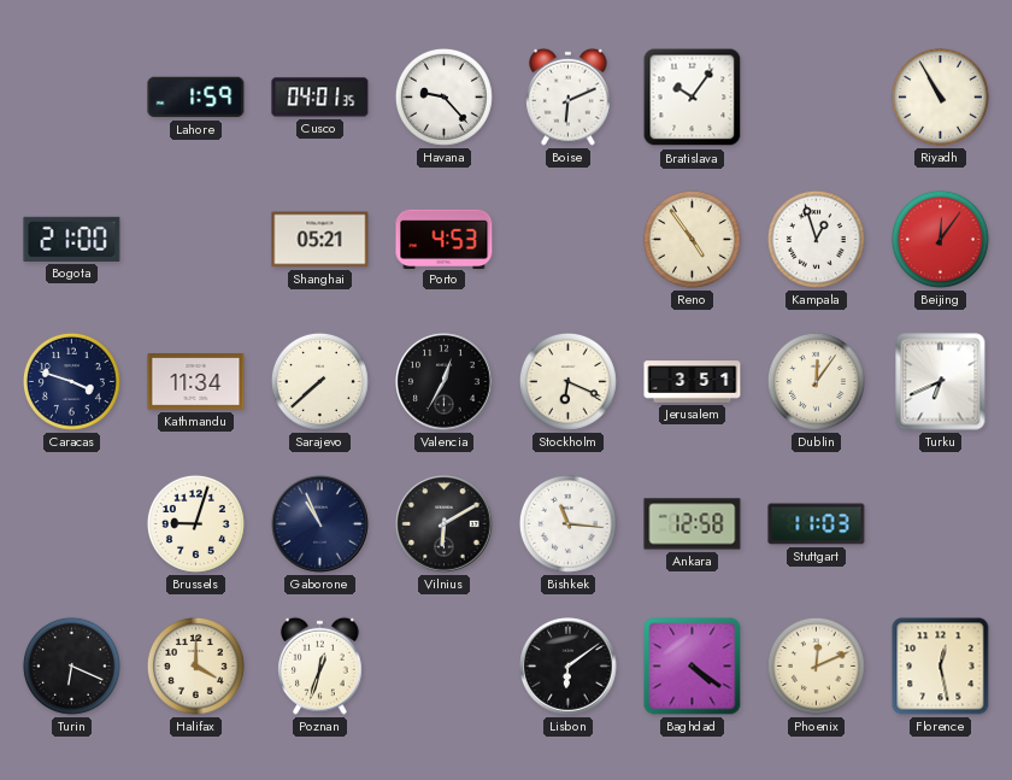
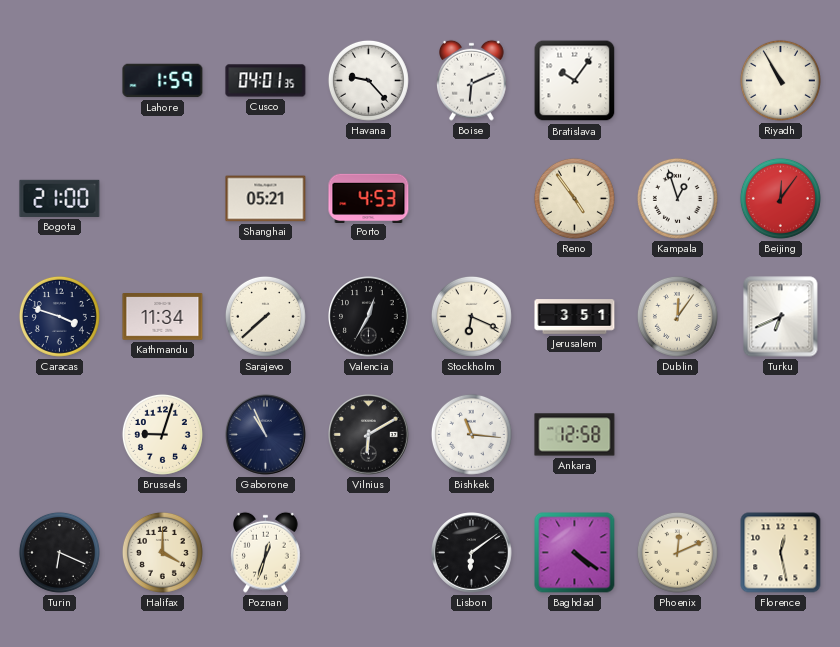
Stuttgart: 11:03 -> none (817, 524)
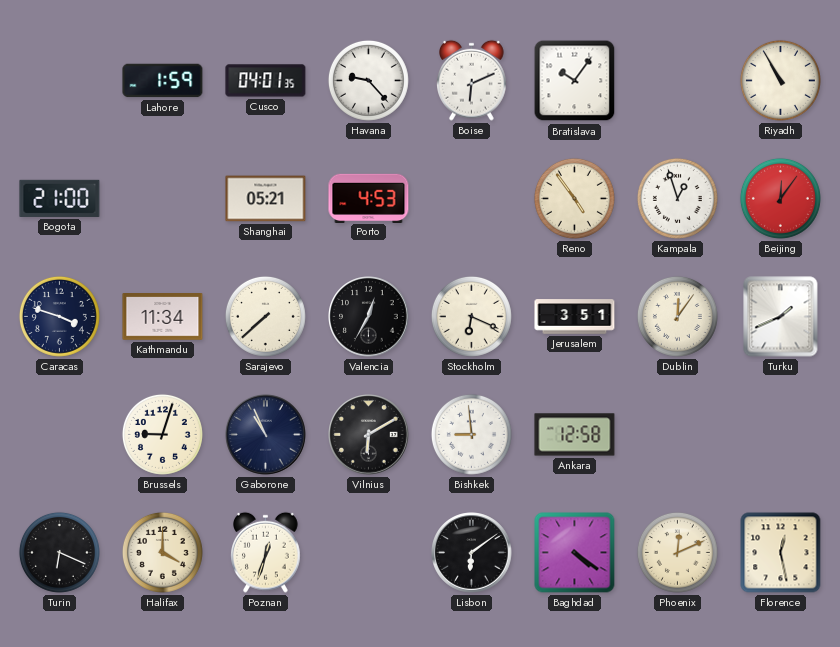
Turku: 6:41 -> 1:41 (781, 317)
Bishkek: 11:16 -> 8:59 (471, 434)
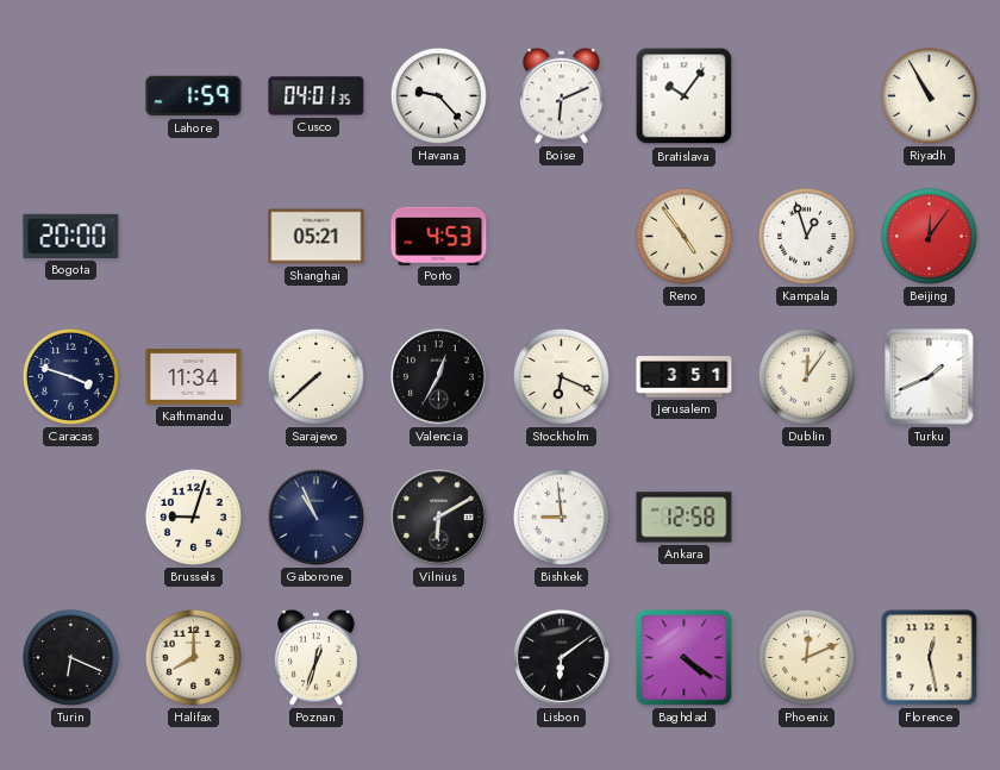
Bogota: 21:00 -> 20:00 (71, 236)
Halifax: 4:00 -> 8:00 (193, 657)
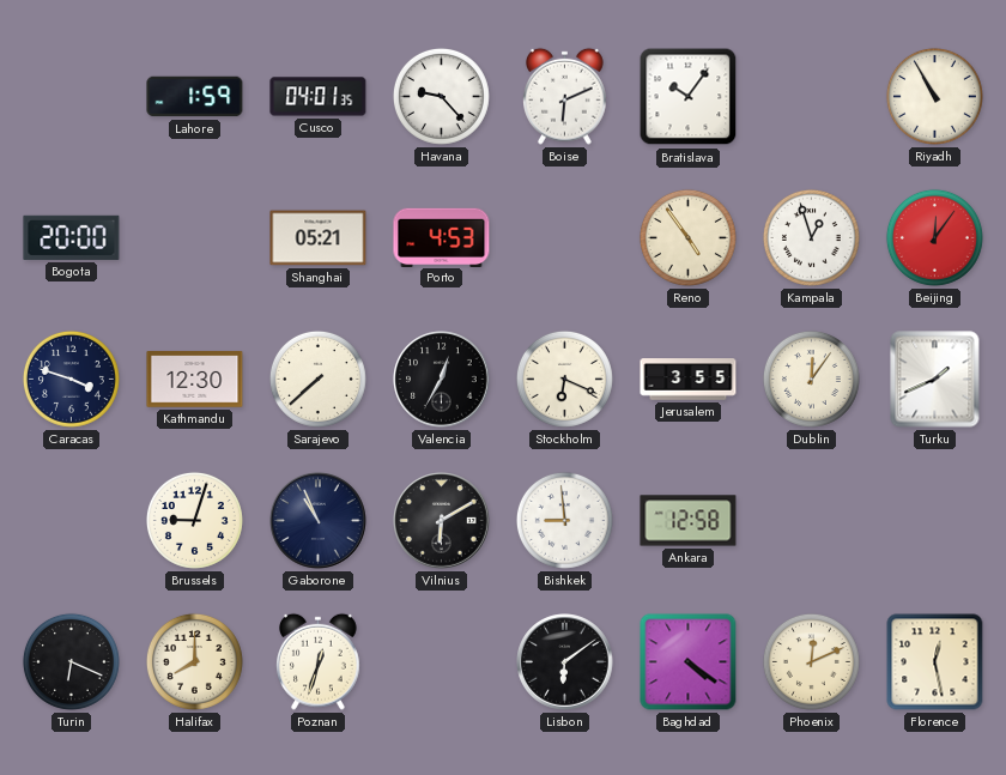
Kathmandu: 11:34 -> 12:30 (195, 380)
Jerusalem: 3:51 -> 3:55 (689, 380)
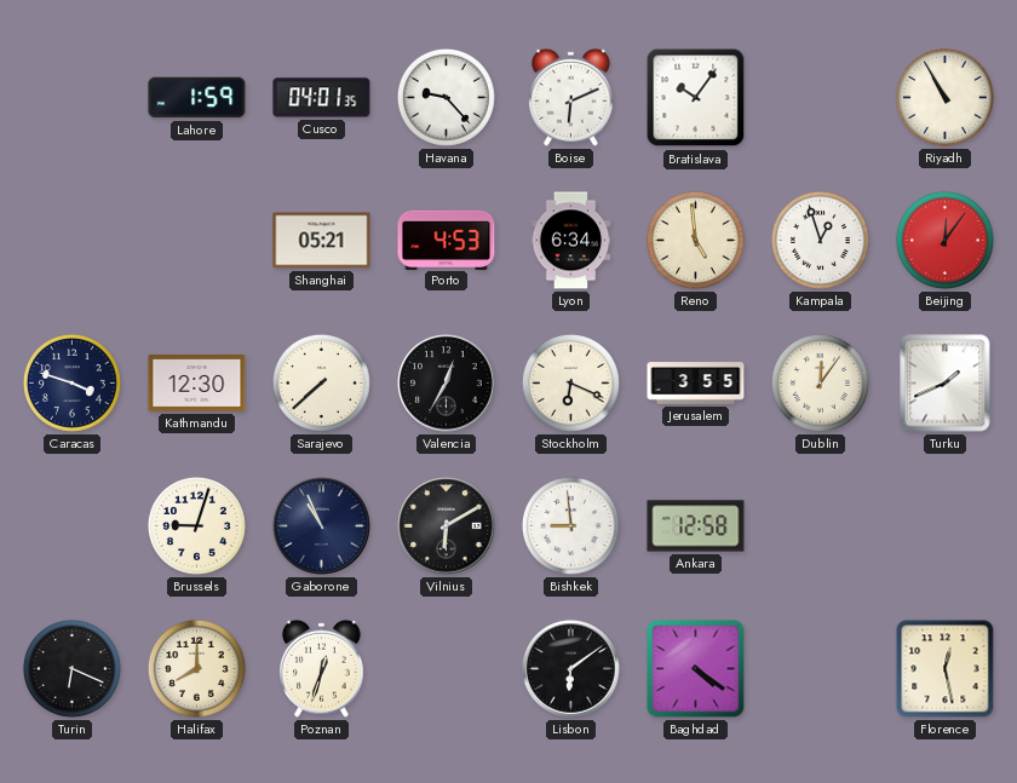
Bogota: 20:00 -> none (72, 237)
Lyon: none -> 6:34 (571, 241)
Reno: 4:54 -> 4:59 (695, 240)
Phoenix: 12:11 -> none (811, 661)
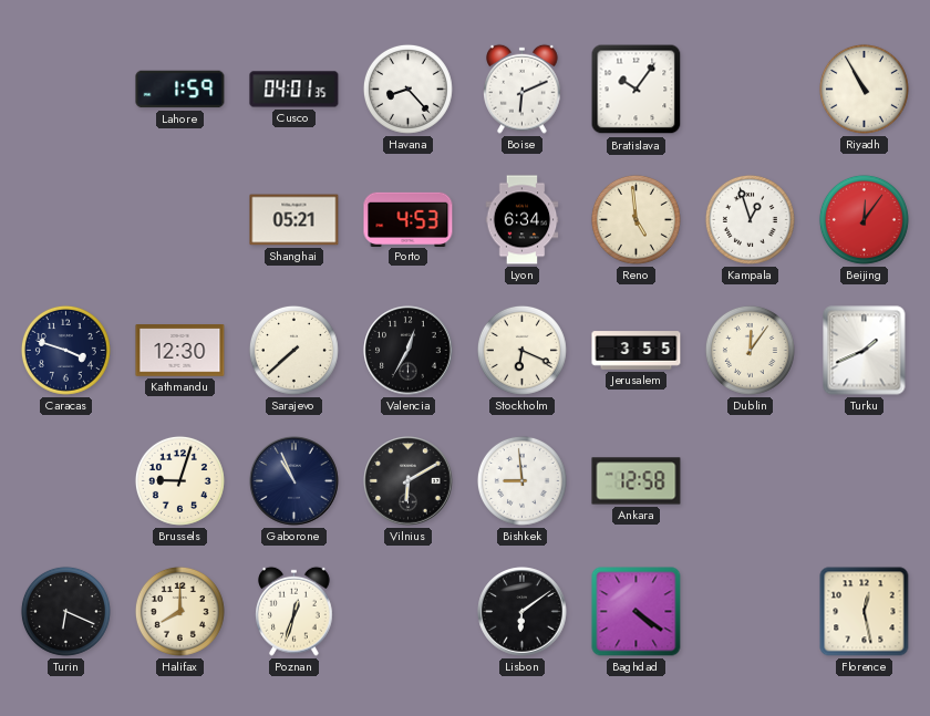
Havana: 9:23 -> 8:23 (407, 89)
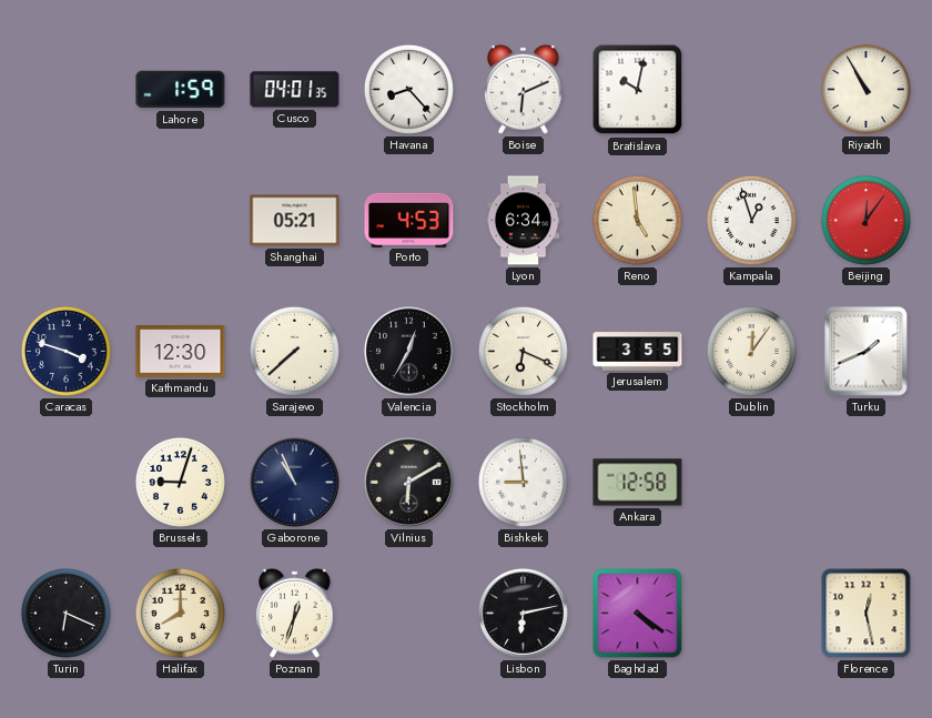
Bratislava: 10:06 -> 10:02 (638, 90)
Lisbon: 6:09 -> 6:13 (524, 614)
